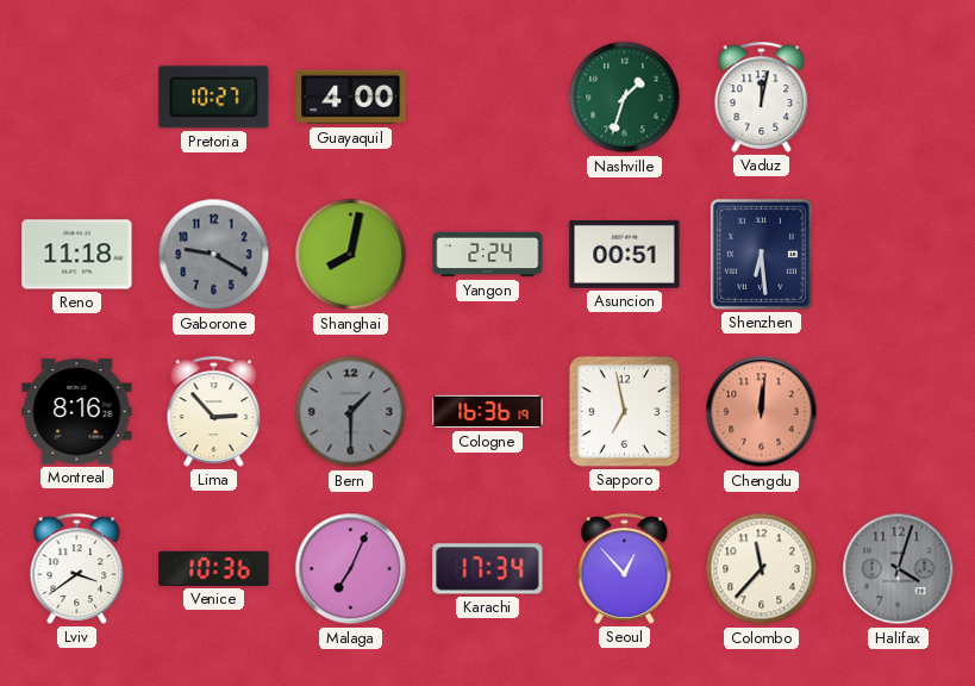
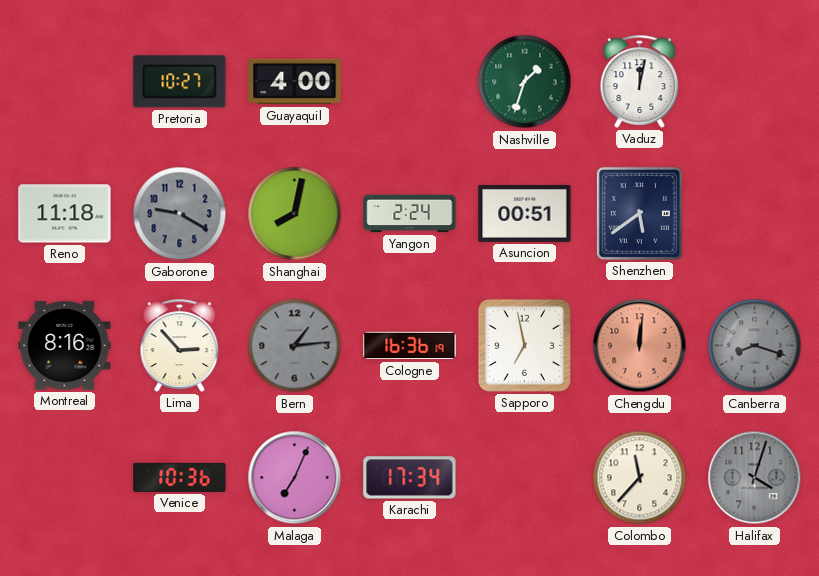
Shenzhen: 6:29 -> 5:39 (639, 213)
Bern: 1:30 -> 1:14 (295, 346)
Canberra: none -> 8:18 (755, 346)
Lviv: 3:39 -> none (77, 568)
Seoul: 12:53 -> none (625, 568)
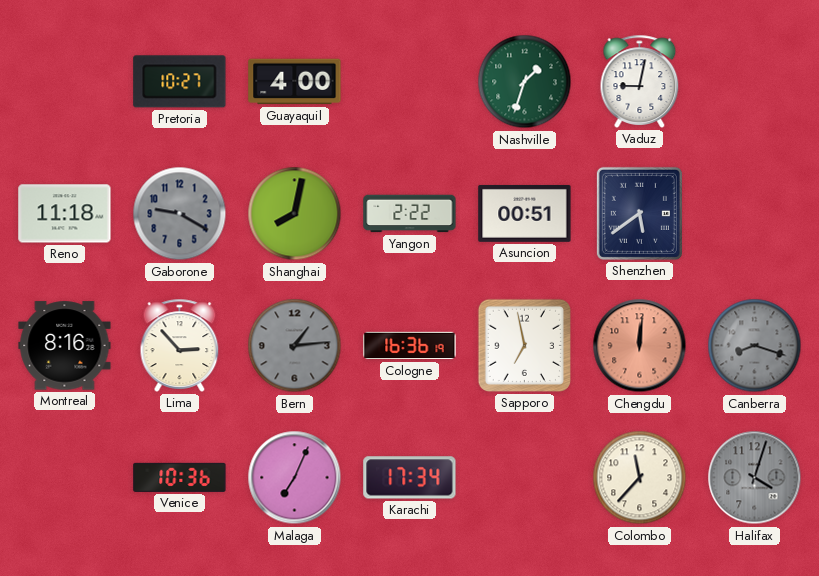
Vaduz: 12:02 -> 9:02 (640, 81)
Yangon: 2:24 -> 2:22 (410, 214)
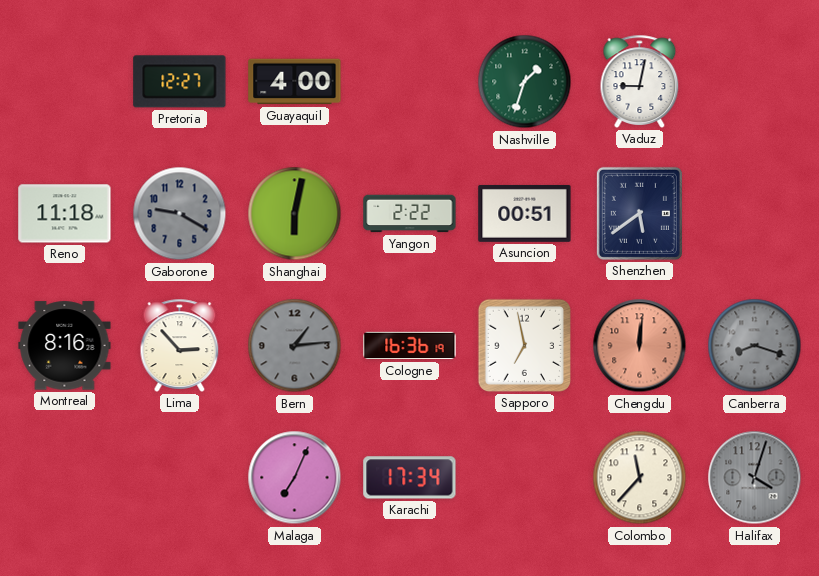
Pretoria: 10:27 -> 12:27 (180, 82)
Shanghai: 8:02 -> 6:02 (295, 214)
Venice: 10:36 -> none (180, 477)
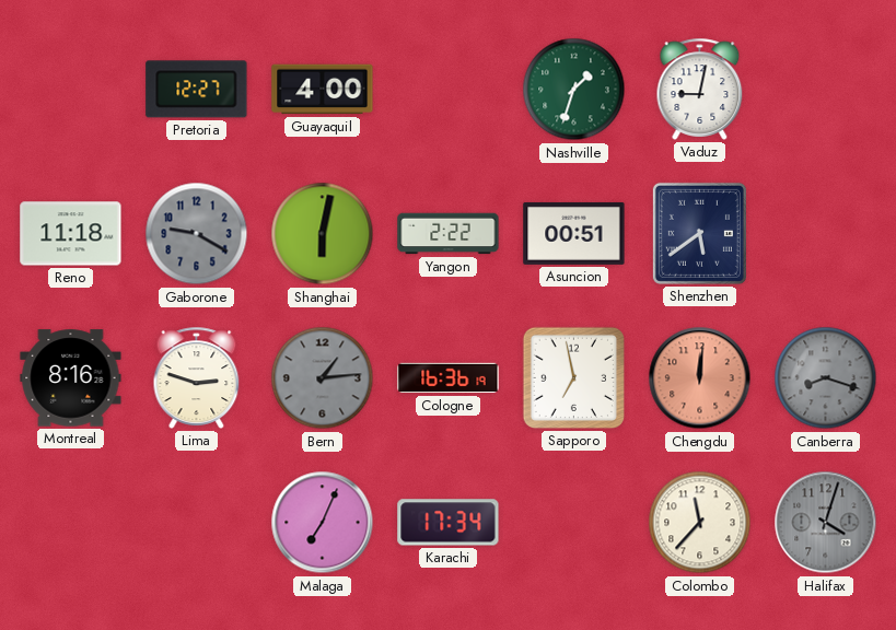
Lima: 2:53 -> 2:48 (197, 377)
